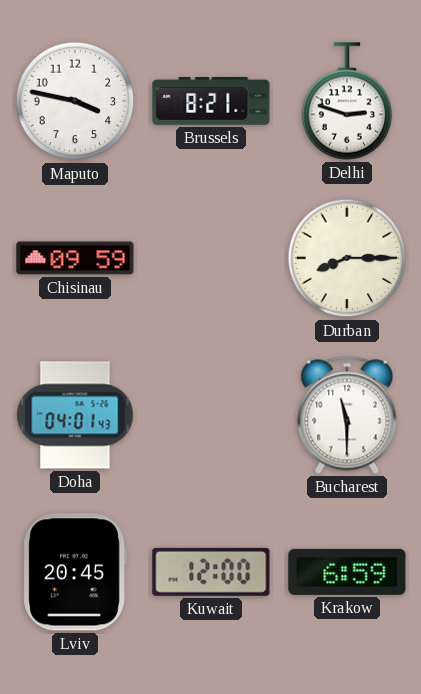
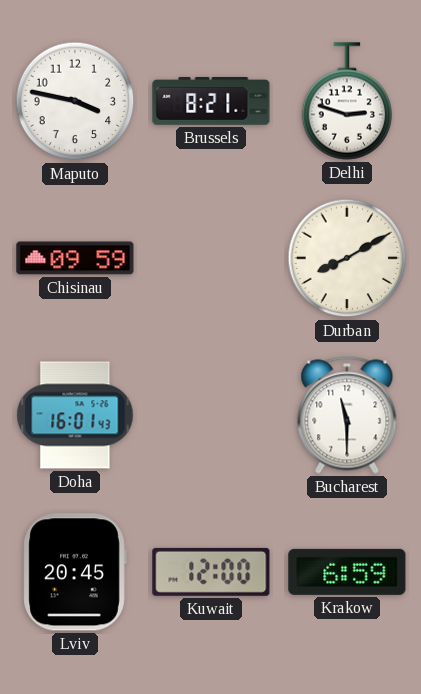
Durban: 8:15 -> 8:10 (347, 258)
Doha: 04:01 -> 16:01 (75, 415)
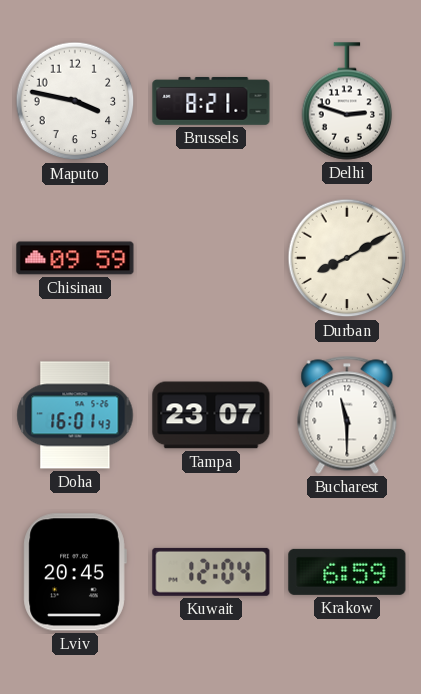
Tampa: none -> 23:07 (211, 415)
Kuwait: 12:00 -> 12:04 (211, 572)
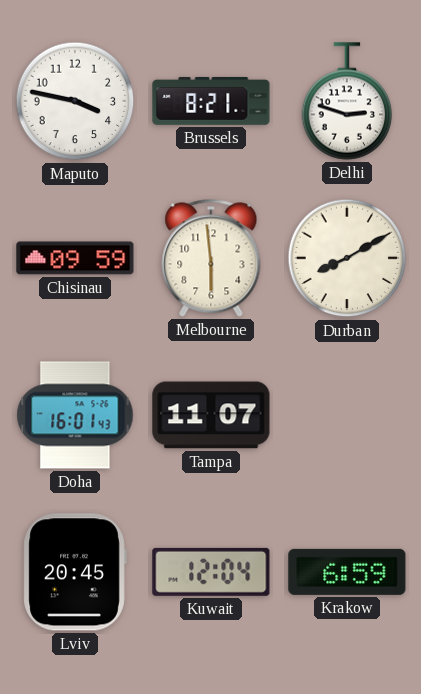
Melbourne: none -> 5:59 (211, 258)
Tampa: 23:07 -> 11:07 (211, 415)
Bucharest: 11:30 -> none (347, 415)
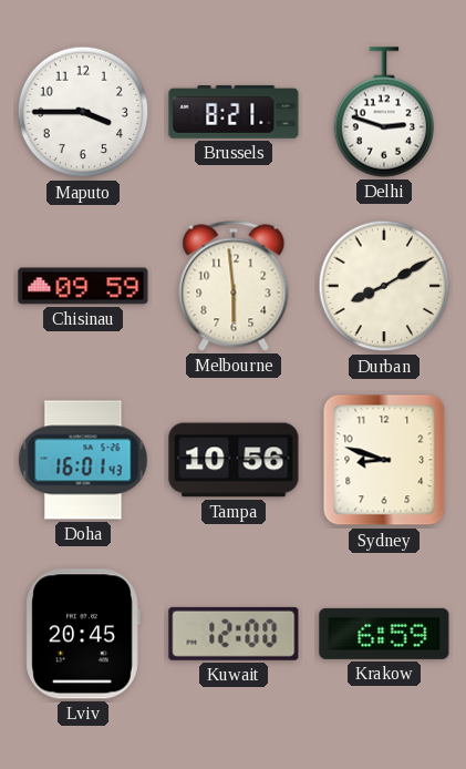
Maputo: 3:47 -> 3:45 (83, 112)
Tampa: 11:07 -> 10:56 (234, 460)
Sydney: none -> 8:48 (384, 460)
Kuwait: 12:04 -> 12:00 (234, 634)
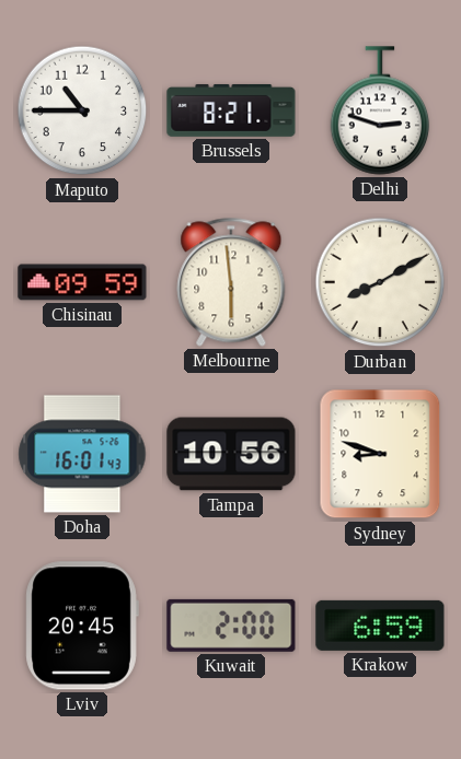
Maputo: 3:45 -> 10:45 (82, 110)
Kuwait: 12:00 -> 2:00 (231, 626)
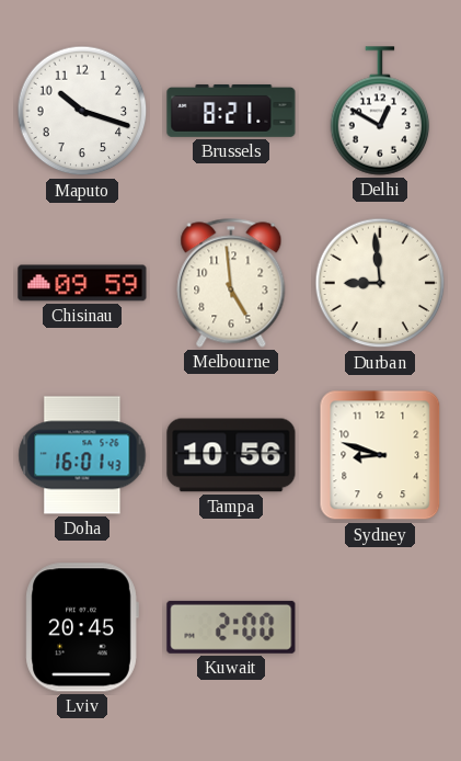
Maputo: 10:45 -> 10:18 (82, 111)
Delhi: 2:48 -> 12:50 (380, 111)
Melbourne: 5:59 -> 4:59 (231, 283)
Durban: 8:10 -> 8:59 (380, 283)
Krakow: 6:59 -> none (380, 626)
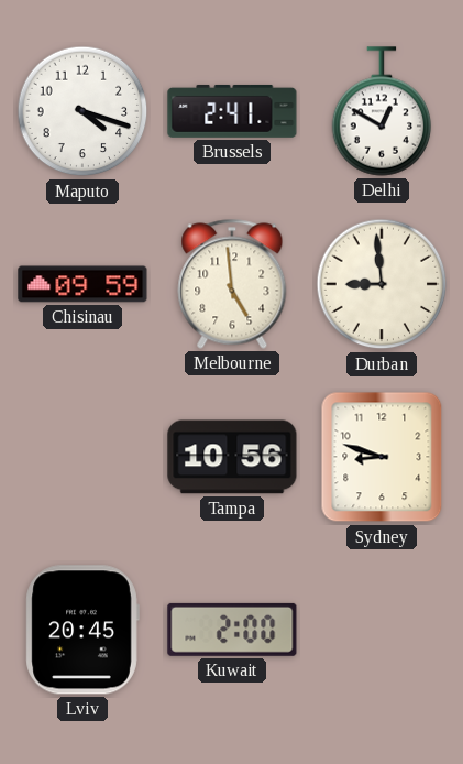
Maputo: 10:18 -> 4:18 (82, 111)
Brussels: 8:21 -> 2:41 (232, 111)
Doha: 16:01 -> none (82, 455)
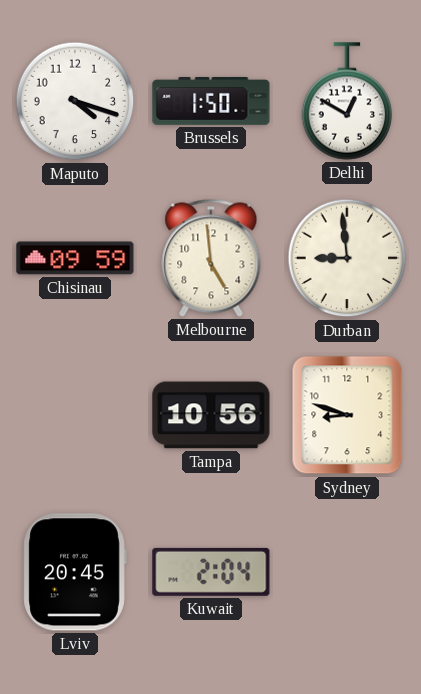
Brussels: 2:41 -> 1:50 (211, 101)
Kuwait: 2:00 -> 2:04 (211, 572)
